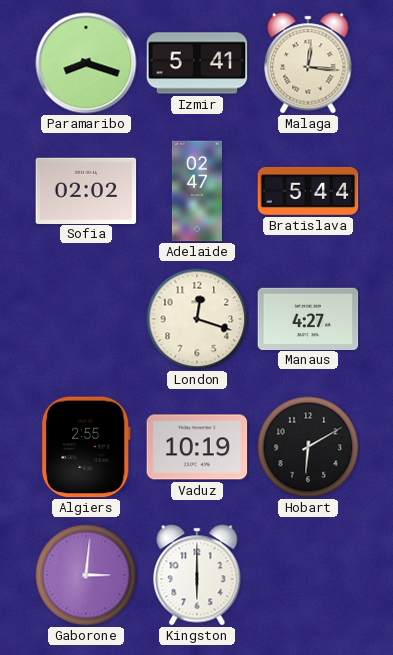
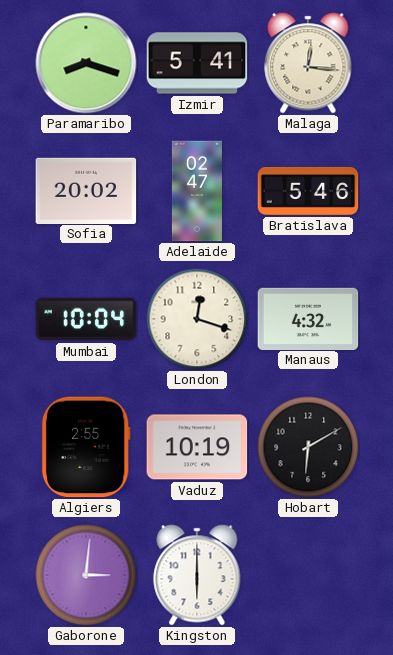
Sofia: 02:02 -> 20:02 (86, 190)
Bratislava: 5:44 -> 5:46 (308, 191)
Mumbai: none -> 10:04 (86, 319)
Manaus: 4:27 -> 4:32 (308, 318)
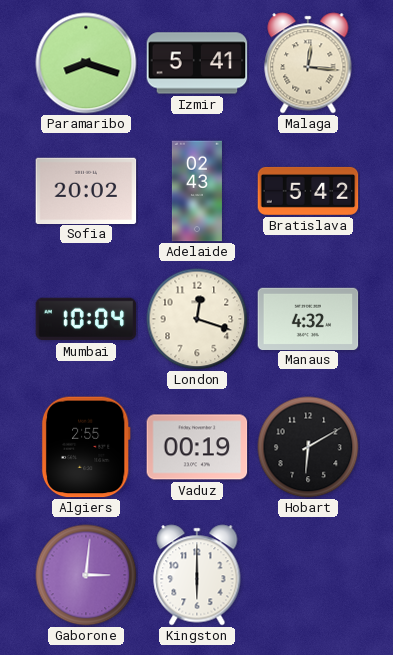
Adelaide: 02:47 -> 02:43 (197, 191)
Bratislava: 5:46 -> 5:42 (308, 191)
Vaduz: 10:19 -> 00:19 (197, 447)
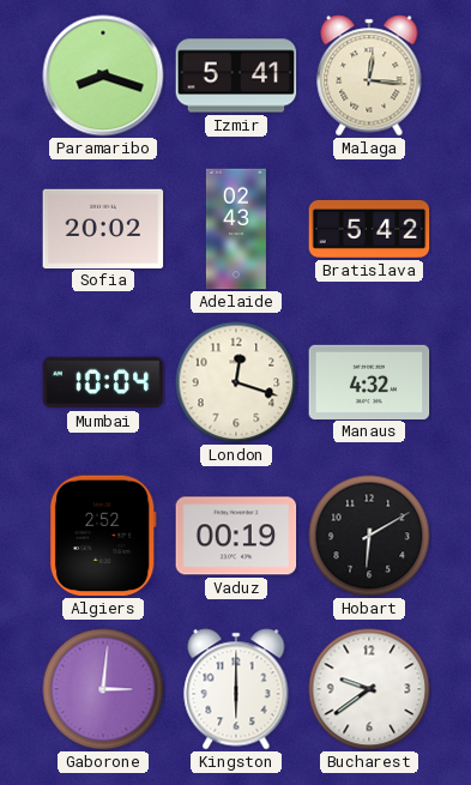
Algiers: 2:55 -> 2:52 (103, 536)
Bucharest: none -> 9:39 (369, 689)
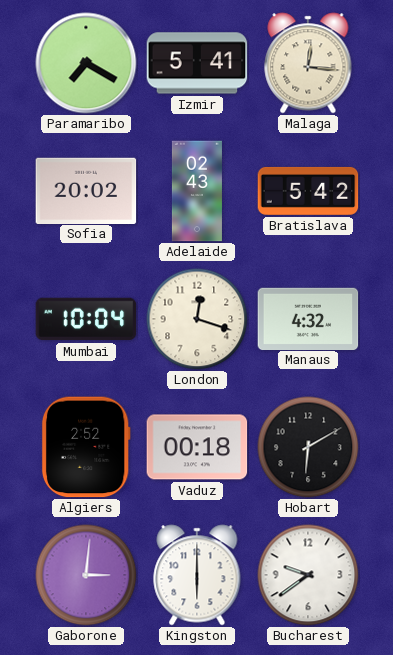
Paramaribo: 8:18 -> 7:20 (86, 63)
Vaduz: 00:19 -> 00:18 (197, 447)
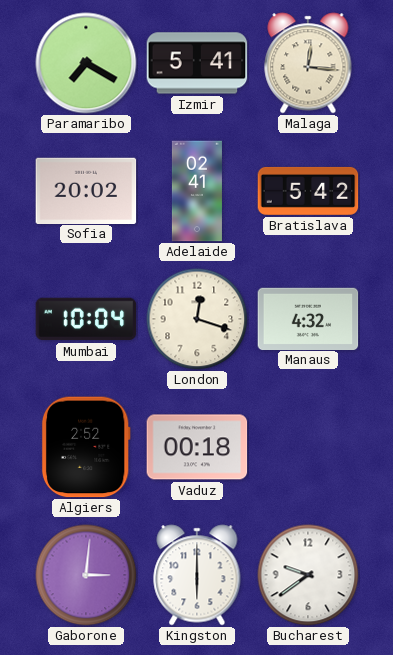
Adelaide: 02:43 -> 02:41 (197, 191)
Hobart: 6:10 -> none (308, 447)
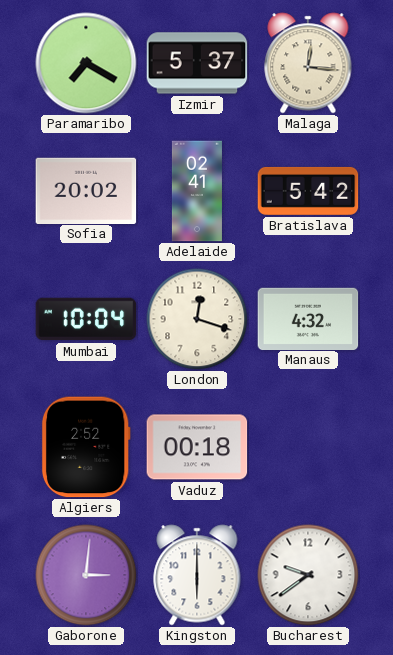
Izmir: 5:41 -> 5:37 (197, 63)
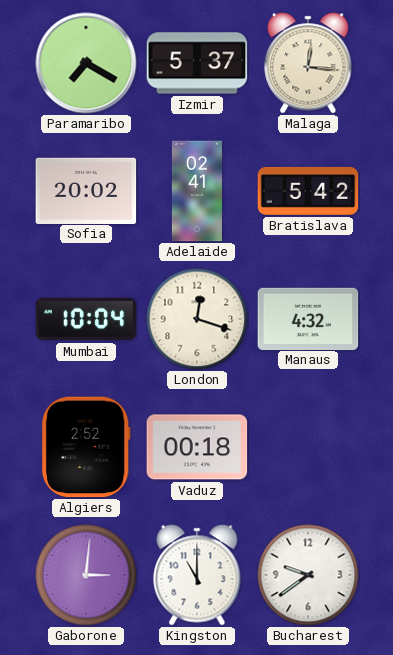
Kingston: 6:00 -> 11:00 (197, 575)
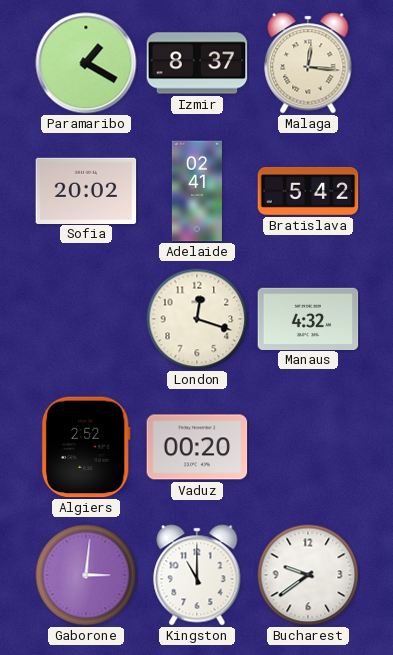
Paramaribo: 7:20 -> 1:20 (86, 63)
Izmir: 5:37 -> 8:37 (197, 63)
Mumbai: 10:04 -> none (86, 319)
Vaduz: 00:18 -> 00:20 (197, 447)
